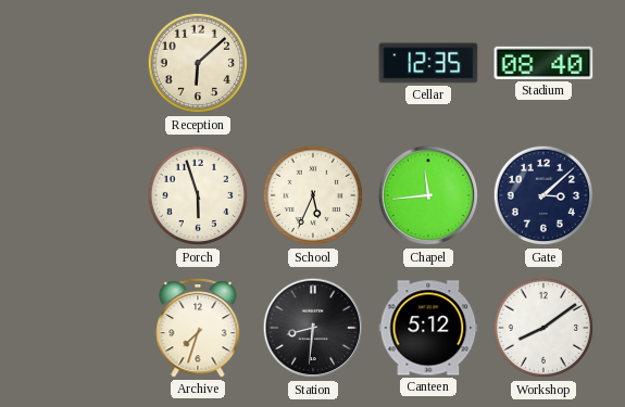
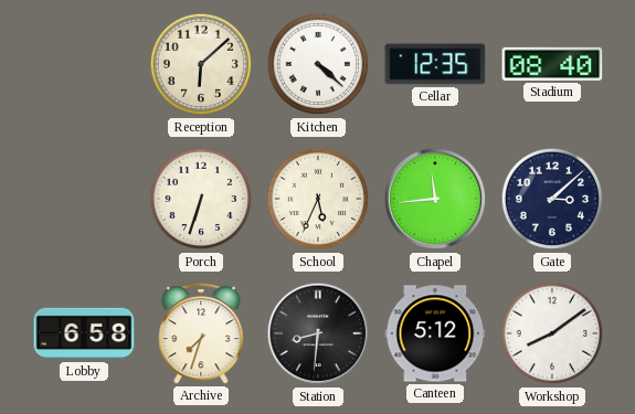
Kitchen: none -> 4:22 (318, 64)
Porch: 5:57 -> 6:33 (201, 199)
Lobby: none -> 6:58 (84, 333)
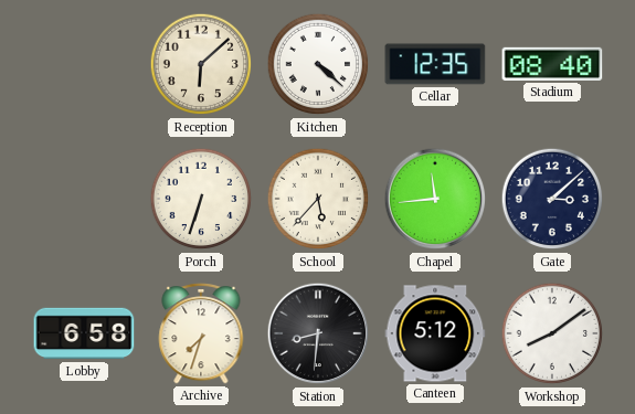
School: 5:34 -> 5:37 (318, 199)
